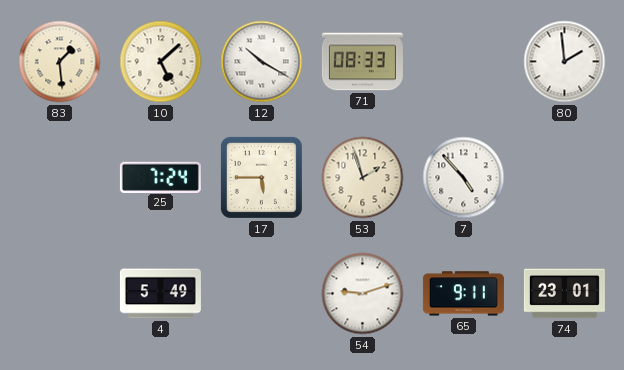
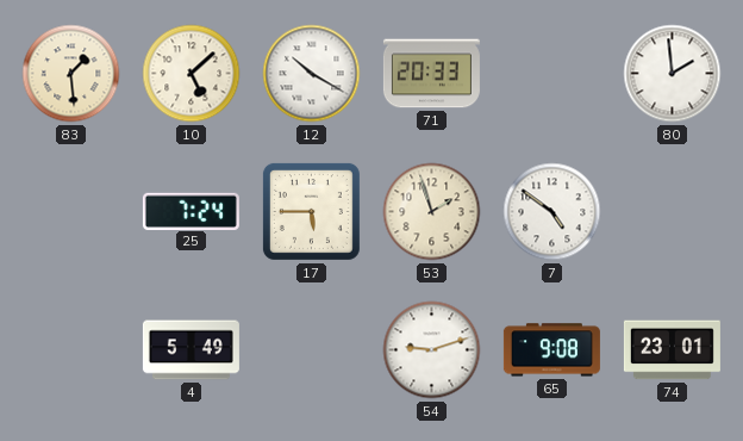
71: 08:33 -> 20:33 (431, 74)
7: 4:53 -> 4:51 (552, 212)
65: 9:11 -> 9:08 (551, 350)
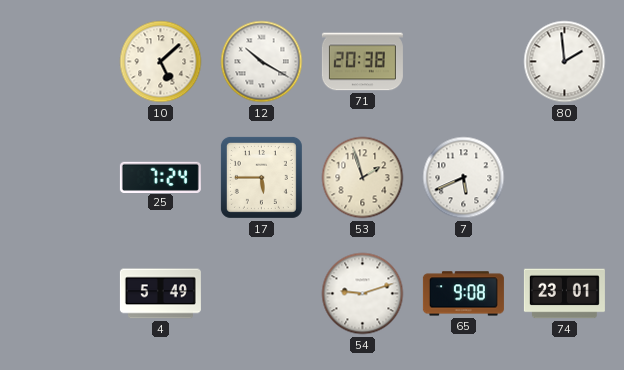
83: 1:29 -> none (71, 74)
71: 20:33 -> 20:38 (362, 62)
7: 4:51 -> 5:41 (464, 178)
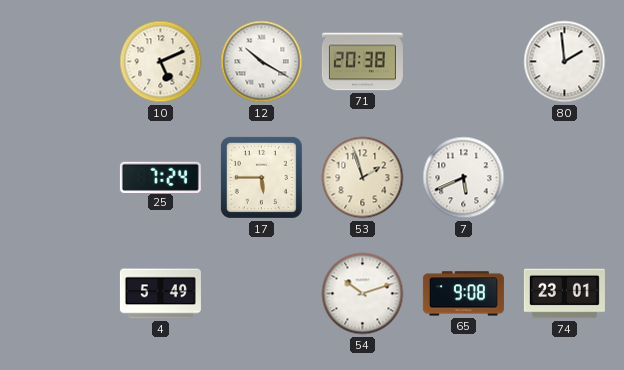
10: 5:08 -> 5:11 (161, 62)
54: 9:12 -> 10:12 (363, 294)
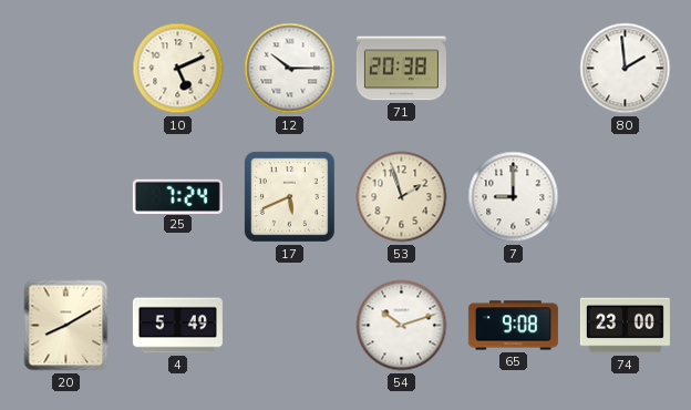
12: 10:20 -> 10:15 (290, 69)
17: 5:45 -> 5:41 (289, 196)
7: 5:41 -> 9:00 (514, 197)
20: none -> 8:10 (66, 326)
74: 23:01 -> 23:00 (625, 326)
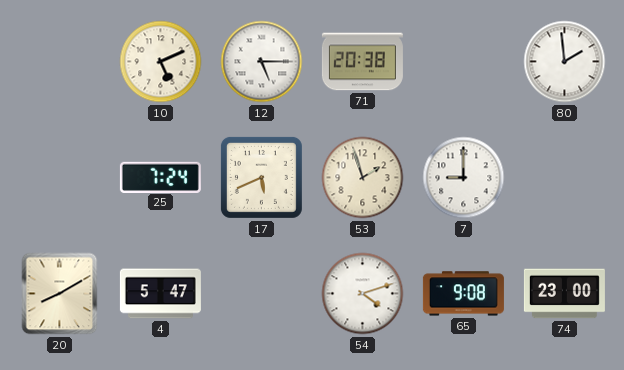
12: 10:15 -> 5:15 (262, 62)
4: 5:49 -> 5:47 (160, 294)
54: 10:12 -> 4:12 (363, 294)
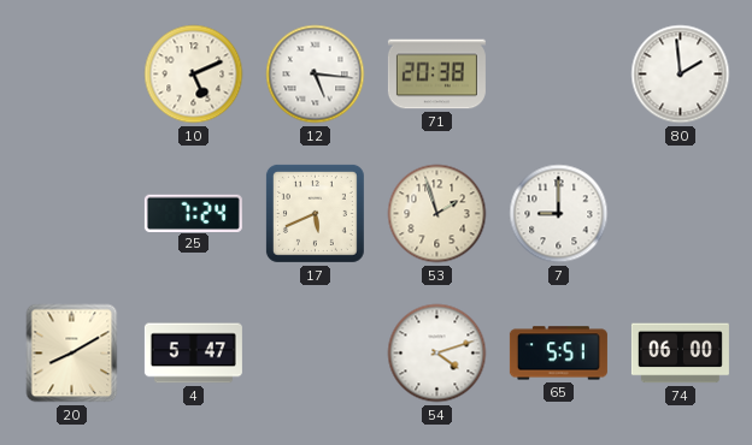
12: 5:15 -> 5:16 (316, 75)
65: 9:08 -> 5:51 (558, 354)
74: 23:00 -> 06:00 (680, 354)
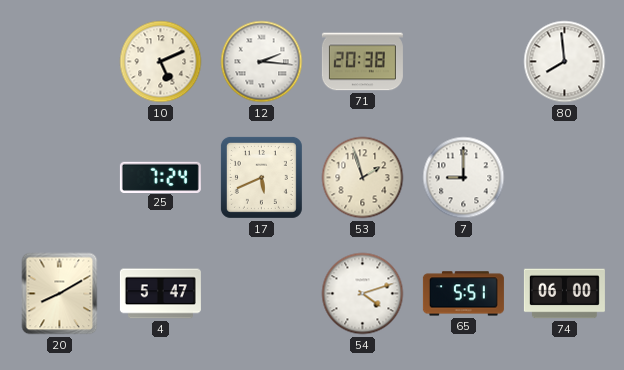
12: 5:16 -> 2:16 (262, 62)
80: 1:59 -> 7:59 (565, 62)
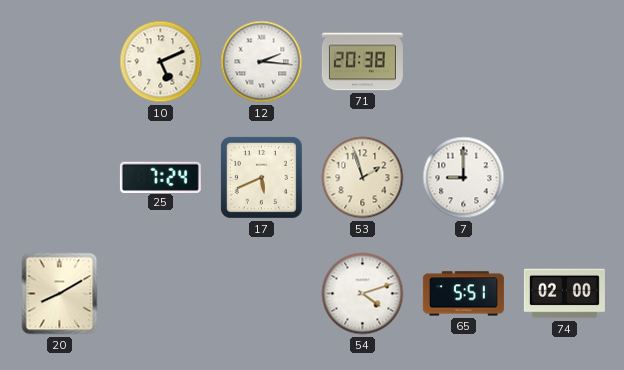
80: 7:59 -> none (565, 62)
4: 5:47 -> none (160, 294)
74: 06:00 -> 02:00 (564, 294)
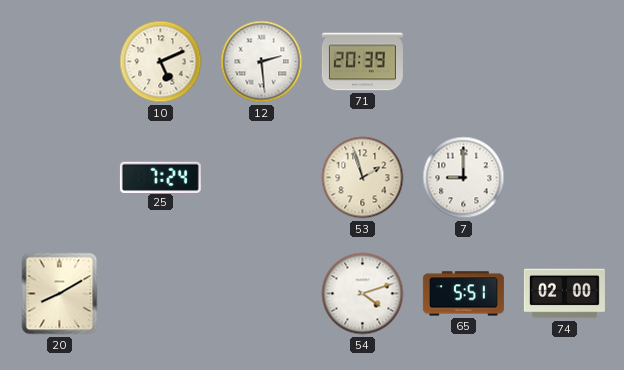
12: 2:16 -> 2:29 (262, 62)
71: 20:38 -> 20:39 (362, 62)
17: 5:41 -> none (261, 177)
